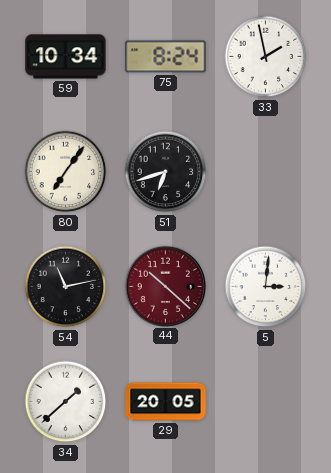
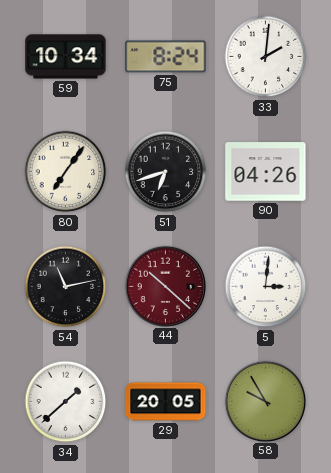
33: 1:58 -> 2:01 (266, 57)
90: none -> 04:26 (266, 172)
58: none -> 9:55 (266, 401)
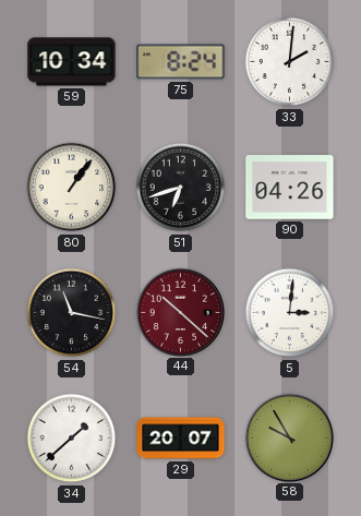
80: 7:06 -> 1:06 (72, 188)
54: 11:13 -> 11:17 (72, 313)
29: 20:05 -> 20:07 (181, 439)
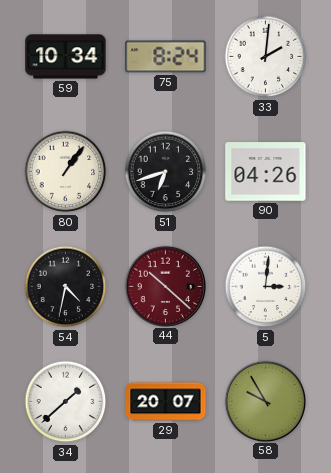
54: 11:17 -> 4:32 (66, 287)
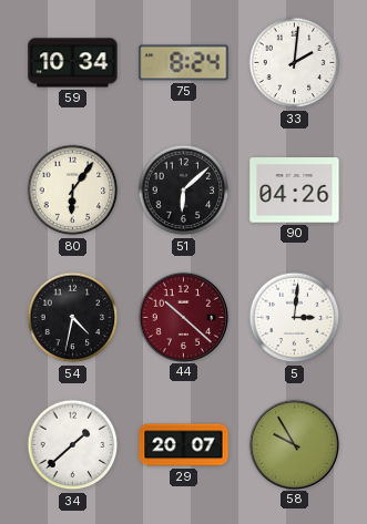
80: 1:06 -> 6:06 (73, 191)
51: 6:42 -> 6:08 (184, 191)
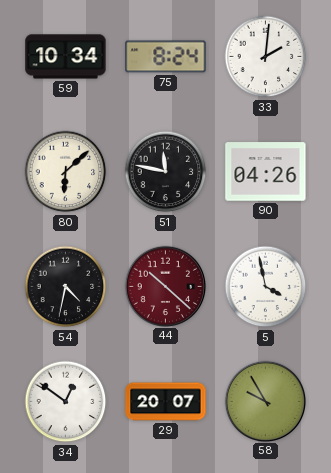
80: 6:06 -> 6:08 (66, 172)
51: 6:08 -> 11:47 (166, 172)
5: 3:01 -> 3:58 (266, 287)
34: 1:38 -> 12:51 (66, 402)
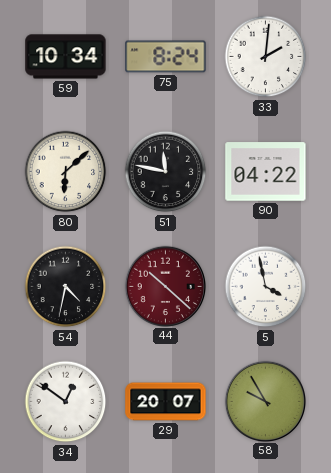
90: 04:26 -> 04:22 (266, 172)
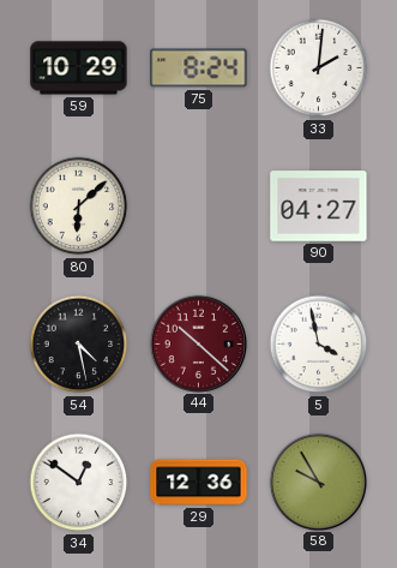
59: 10:34 -> 10:29 (79, 68)
51: 11:47 -> none (166, 172)
90: 04:22 -> 04:27 (319, 207)
54: 4:32 -> 4:28 (79, 345)
29: 20:07 -> 12:36 (199, 483)
